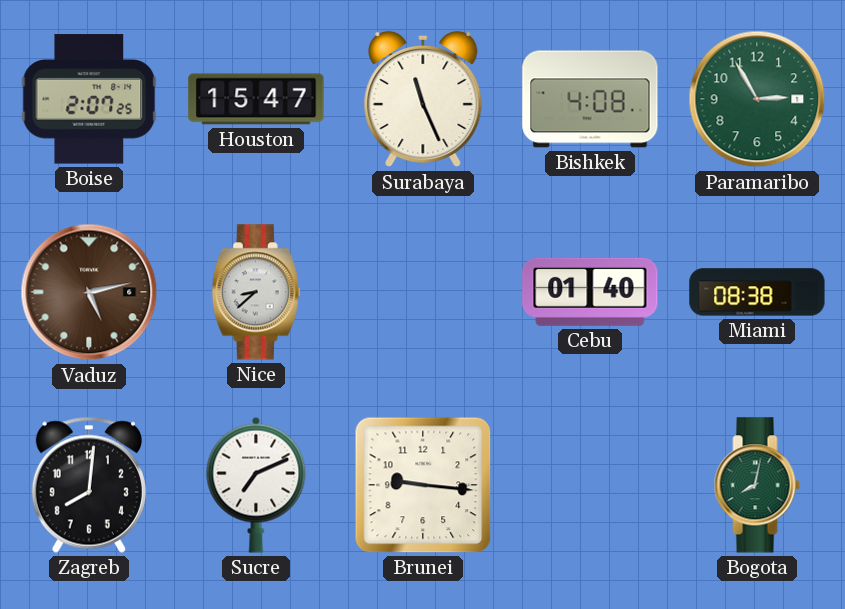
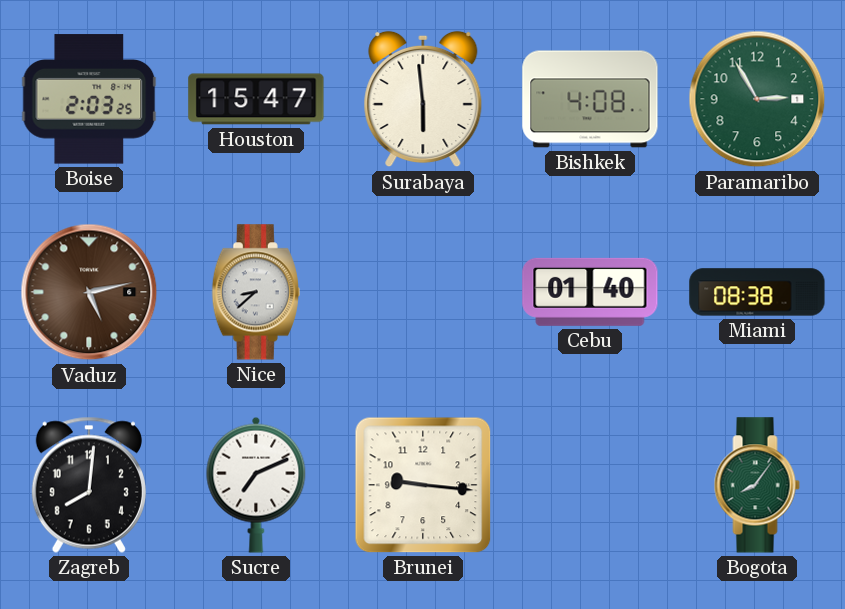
Boise: 2:07 -> 2:03 (89, 99)
Surabaya: 11:26 -> 5:59 (423, 99)
Bogota: 8:02 -> 8:06 (757, 485)
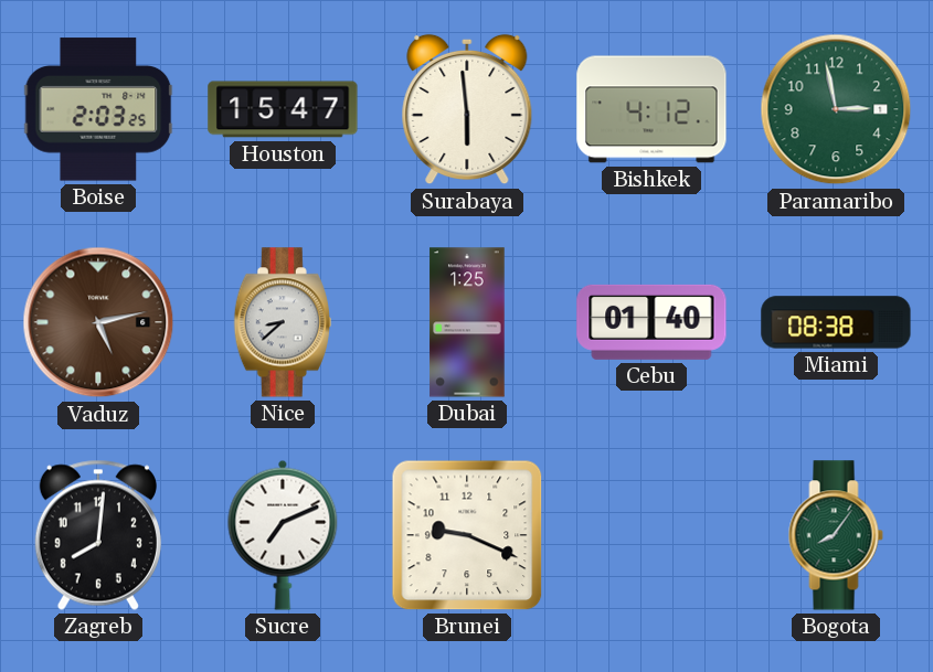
Bishkek: 4:08 -> 4:12 (651, 109)
Paramaribo: 2:55 -> 2:58 (836, 109)
Dubai: none -> 1:25 (467, 322)
Brunei: 9:16 -> 9:19 (467, 535)
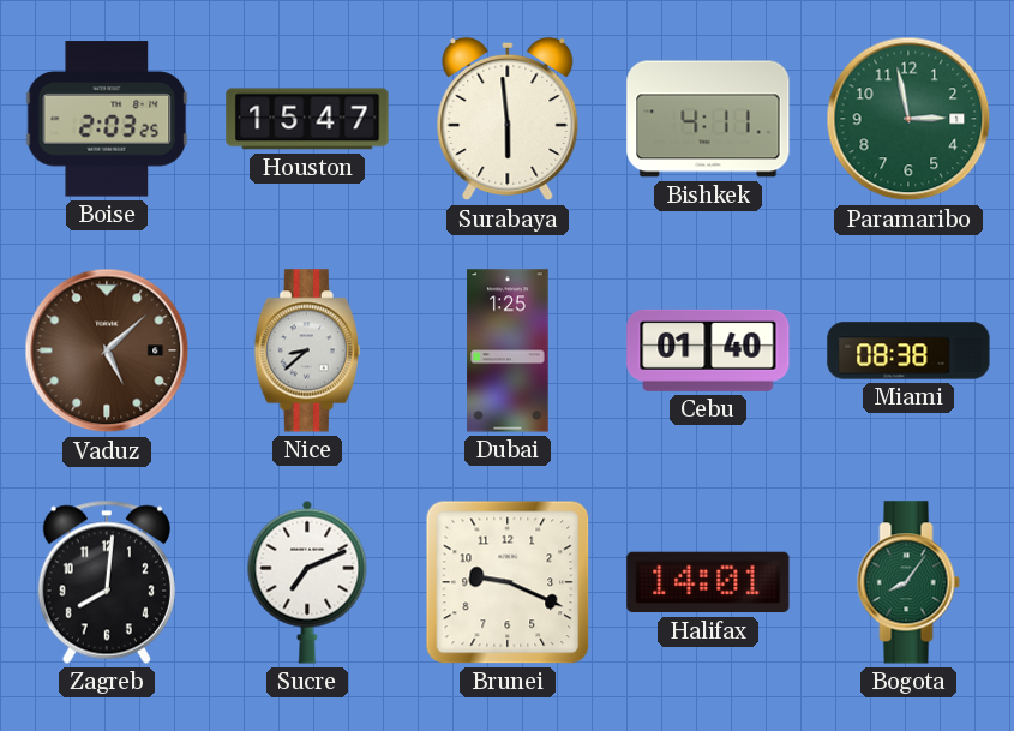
Bishkek: 4:12 -> 4:11 (708, 119)
Vaduz: 5:13 -> 5:08 (107, 350)
Halifax: none -> 14:01 (708, 582)
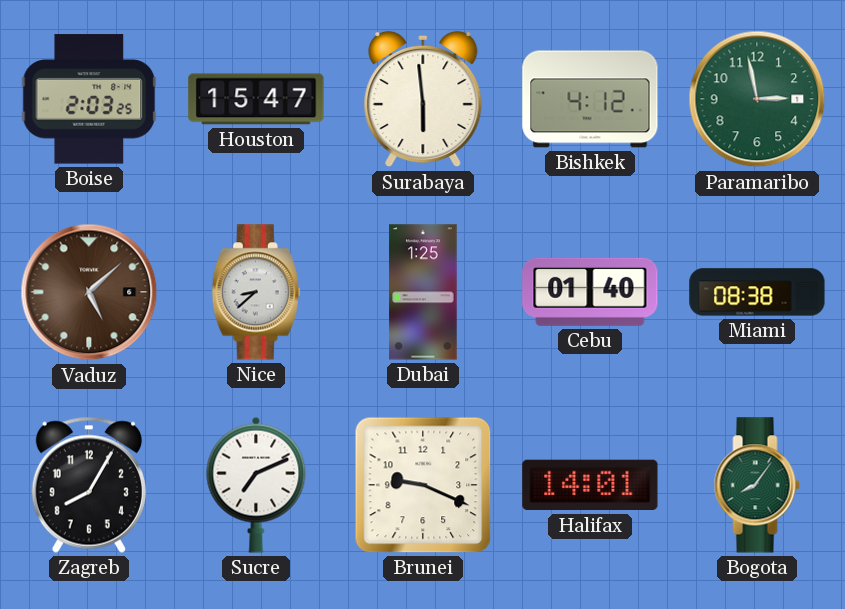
Bishkek: 4:11 -> 4:12 (590, 99)
Zagreb: 8:01 -> 8:05 (89, 485)
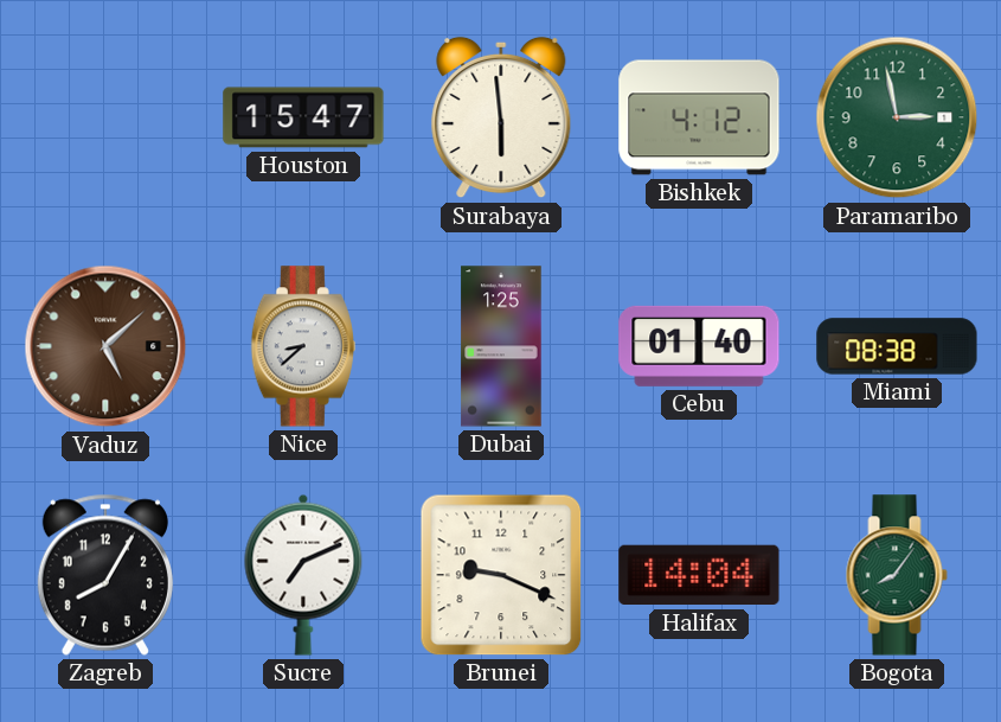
Boise: 2:03 -> none (89, 99)
Halifax: 14:01 -> 14:04 (699, 575)
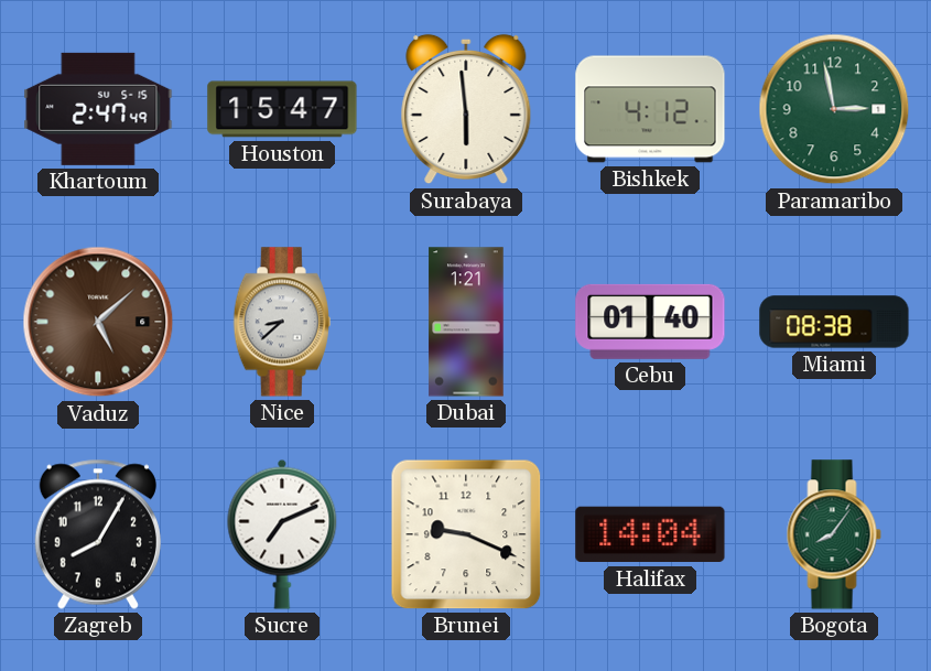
Khartoum: none -> 2:47 (98, 109)
Dubai: 1:25 -> 1:21 (466, 322)
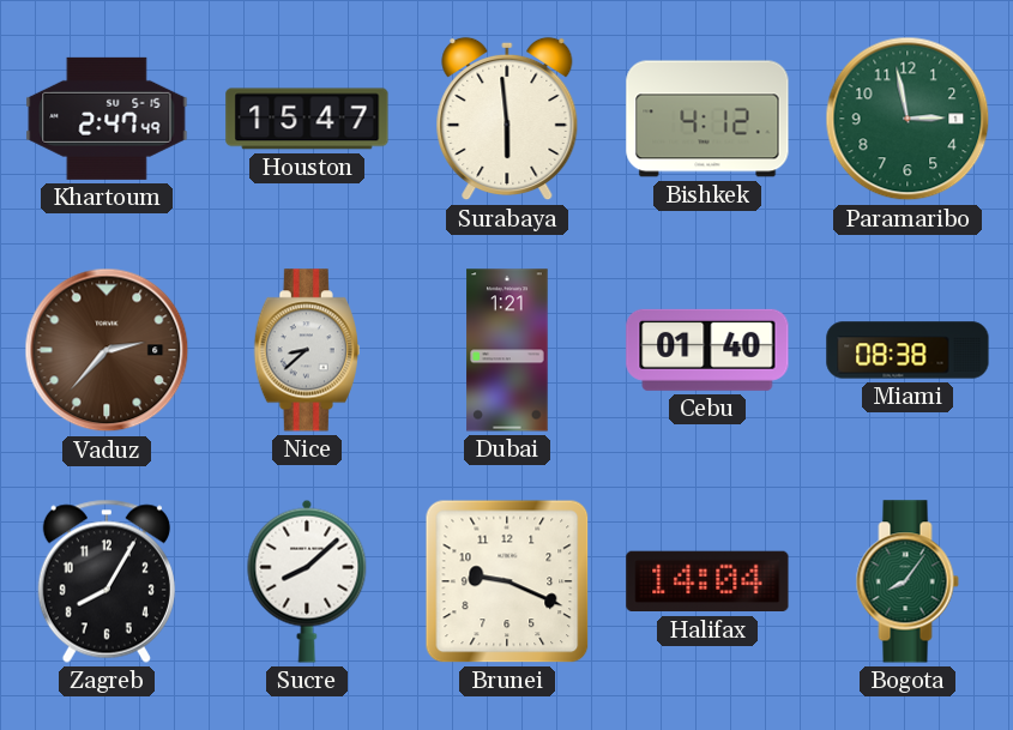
Vaduz: 5:08 -> 2:37 (107, 350)
Sucre: 7:11 -> 8:08 (307, 581)
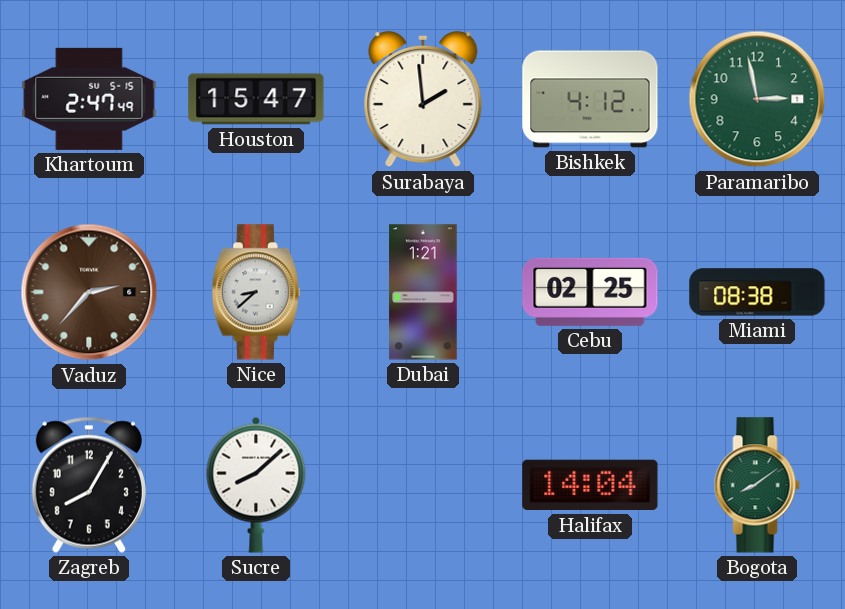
Surabaya: 5:59 -> 1:59 (423, 99)
Cebu: 01:40 -> 02:25 (590, 292)
Brunei: 9:19 -> none (507, 581)
Bogota: 8:06 -> 8:09 (757, 485)
